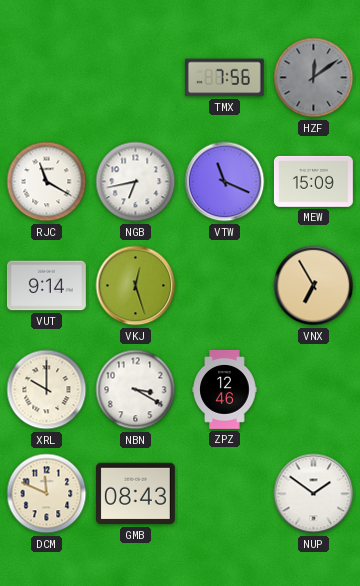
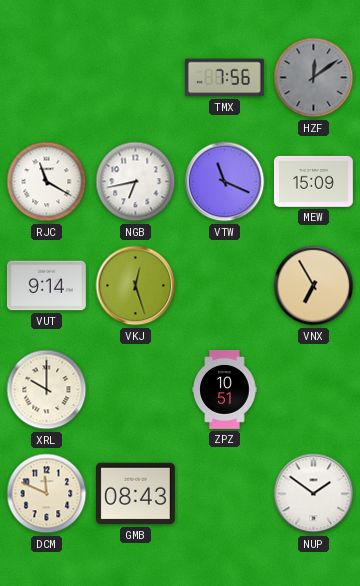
NBN: 3:20 -> none (136, 390)
ZPZ: 12:46 -> 10:51 (225, 390)
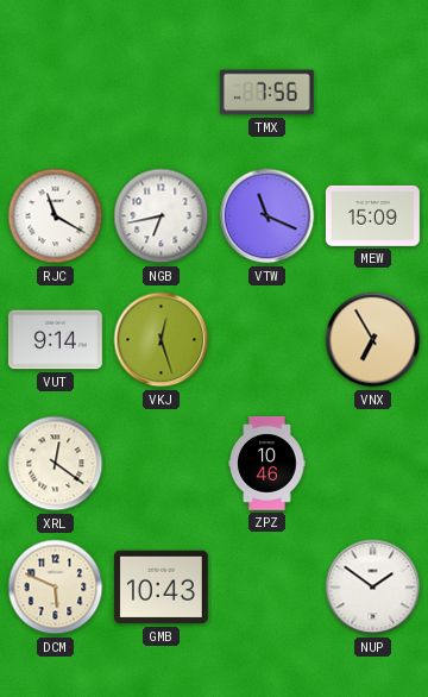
HZF: 12:09 -> none (314, 78)
XRL: 10:00 -> 12:21 (56, 464)
ZPZ: 10:51 -> 10:46 (267, 464)
DCM: 11:49 -> 5:49 (56, 588)
GMB: 08:43 -> 10:43 (160, 588)
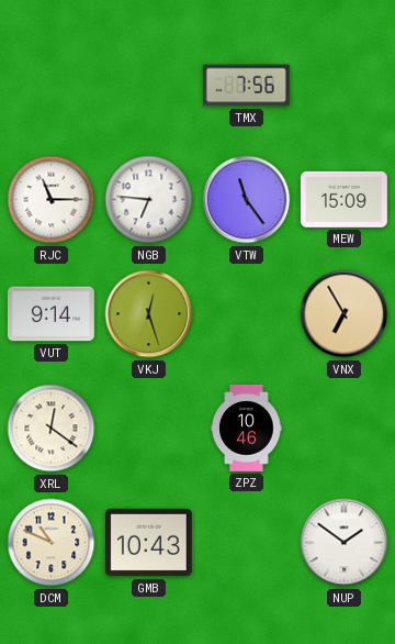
RJC: 11:20 -> 11:15 (52, 200)
NGB: 6:43 -> 6:46 (149, 200)
VTW: 11:19 -> 11:24 (247, 200)
DCM: 5:49 -> 10:49 (52, 543)
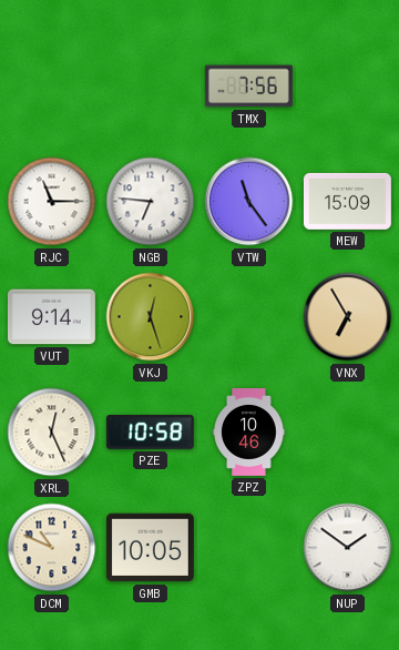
XRL: 12:21 -> 12:26 (52, 433)
PZE: none -> 10:58 (150, 433)
GMB: 10:43 -> 10:05 (150, 548)
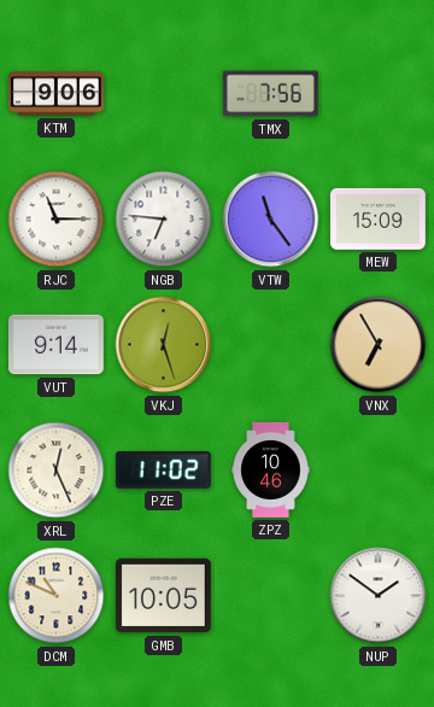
KTM: none -> 9:06 (55, 94)
PZE: 10:58 -> 11:02 (163, 471)
